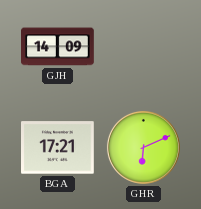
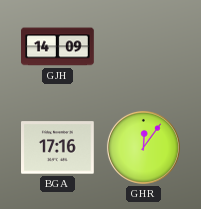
BGA: 17:21 -> 17:16 (58, 148)
GHR: 6:11 -> 12:06 (143, 147)
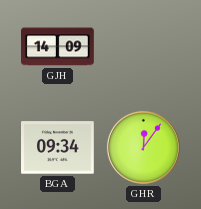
BGA: 17:16 -> 09:34 (58, 148)
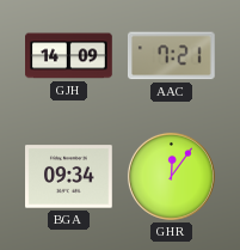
AAC: none -> 7:21 (171, 56)
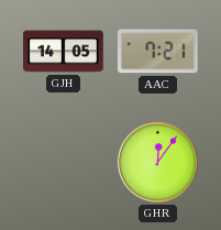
GJH: 14:09 -> 14:05 (64, 52)
BGA: 09:34 -> none (69, 177)
